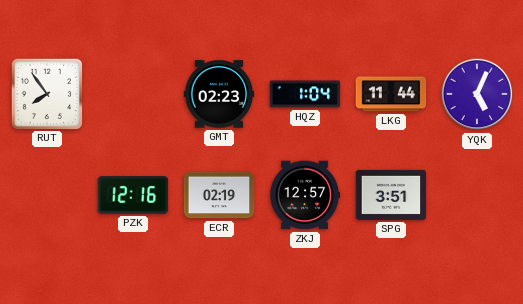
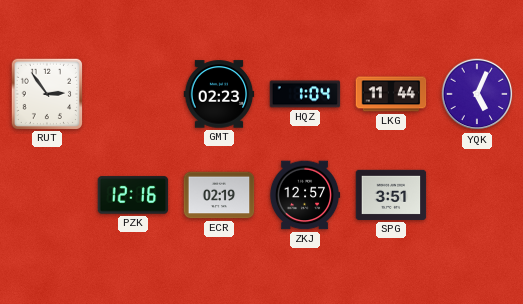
RUT: 7:54 -> 2:54 (46, 93)
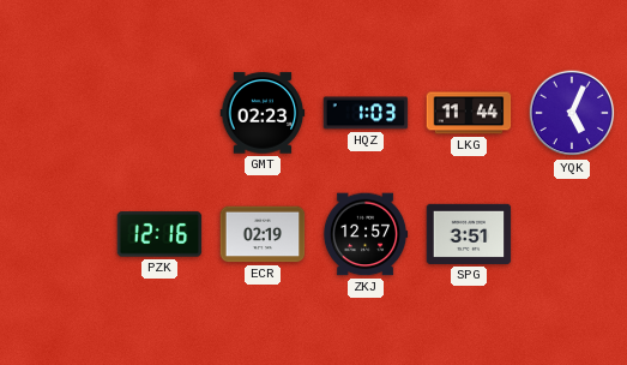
RUT: 2:54 -> none (46, 93)
HQZ: 1:04 -> 1:03 (366, 113)
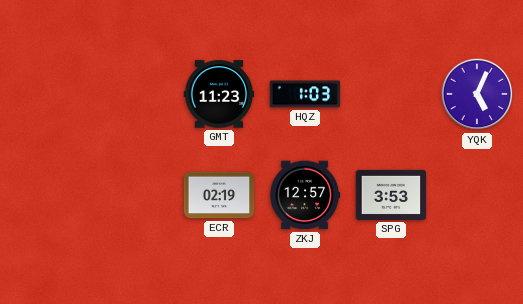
GMT: 02:23 -> 11:23 (219, 94)
LKG: 11:44 -> none (469, 113)
PZK: 12:16 -> none (159, 234)
SPG: 3:51 -> 3:53 (391, 195)
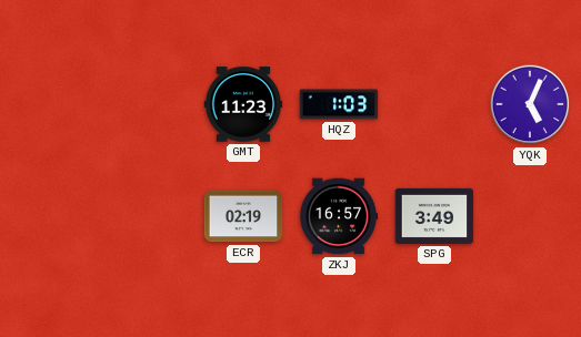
ZKJ: 12:57 -> 16:57 (339, 216)
SPG: 3:53 -> 3:49 (434, 216)
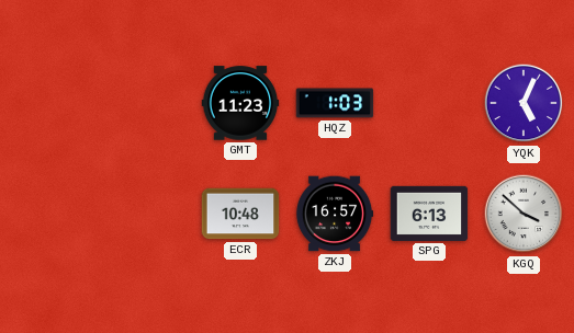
ECR: 02:19 -> 10:48 (240, 214)
SPG: 3:49 -> 6:13 (429, 214)
KGQ: none -> 3:52 (524, 214)
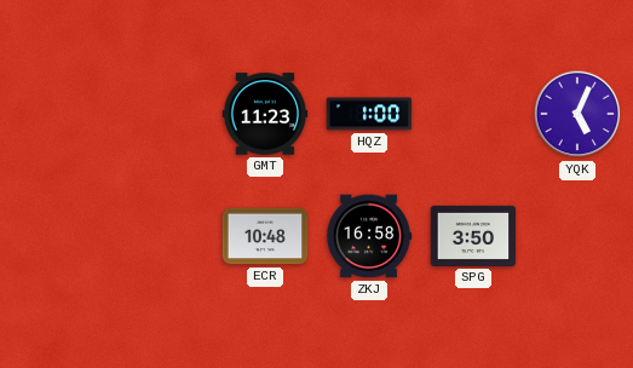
HQZ: 1:03 -> 1:00 (369, 114)
ZKJ: 16:57 -> 16:58 (369, 236)
SPG: 6:13 -> 3:50 (473, 236)
KGQ: 3:52 -> none (524, 214)
